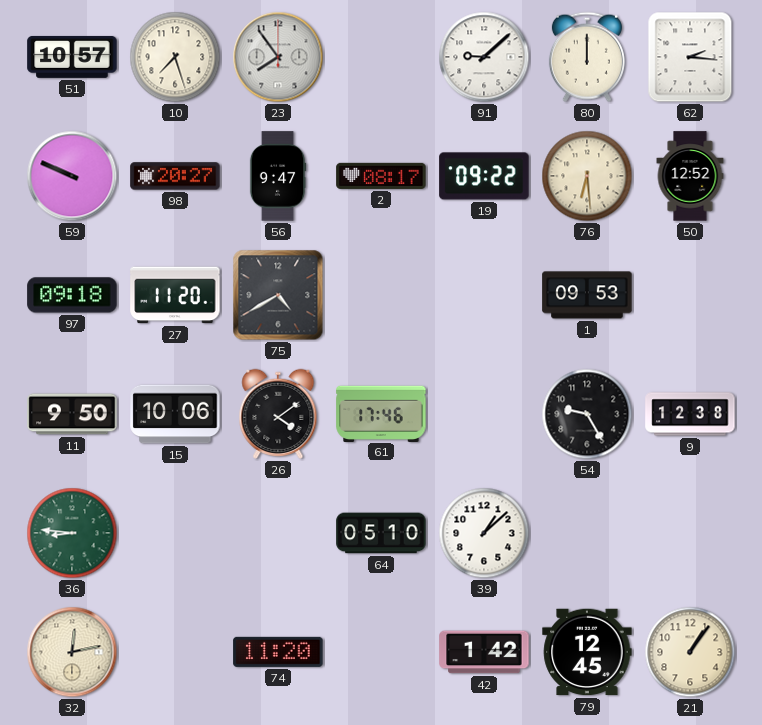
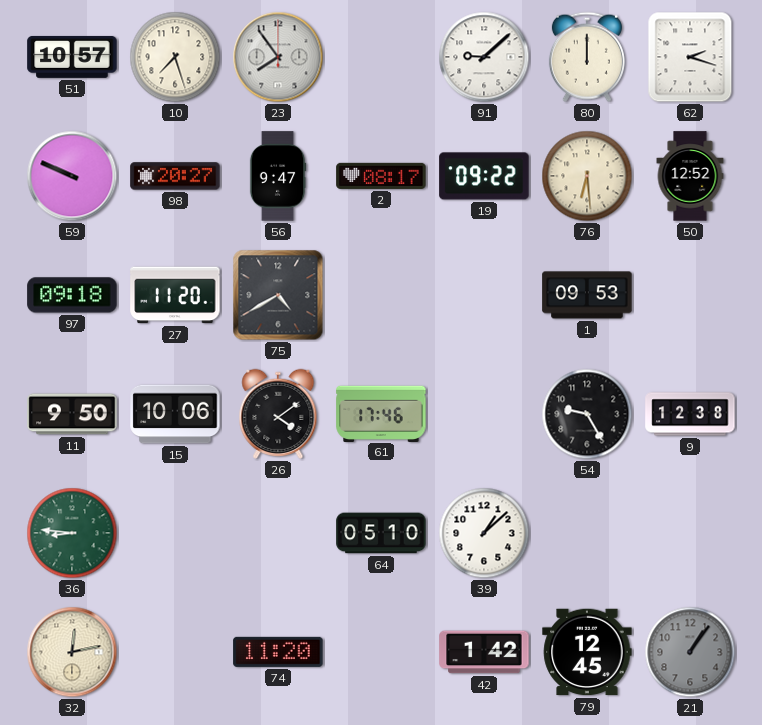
62: 2:16 -> 2:18 (690, 57)
21 dial: cream -> grey (690, 652)
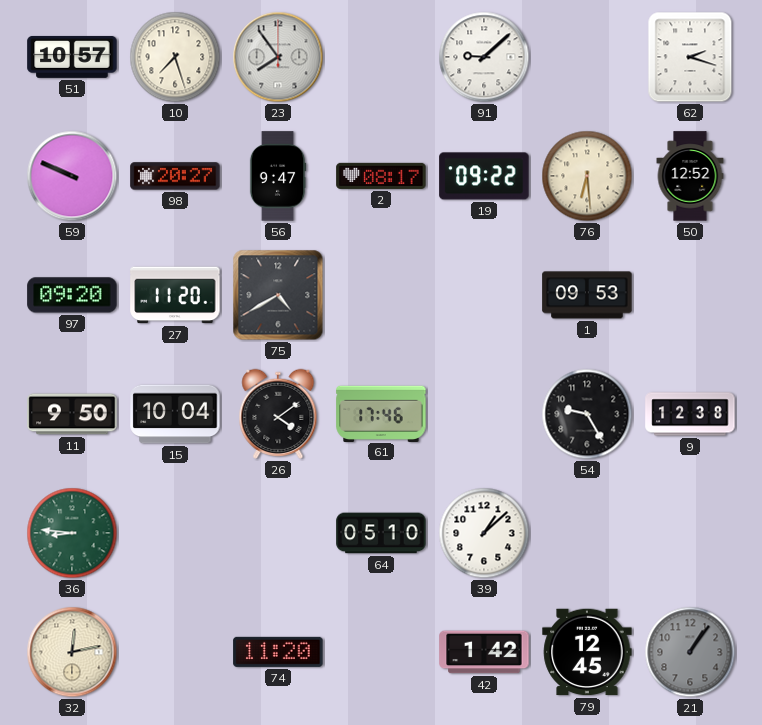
80: 12:00 -> none (587, 57)
97: 09:18 -> 09:20 (72, 295)
15: 10:06 -> 10:04 (175, 414)
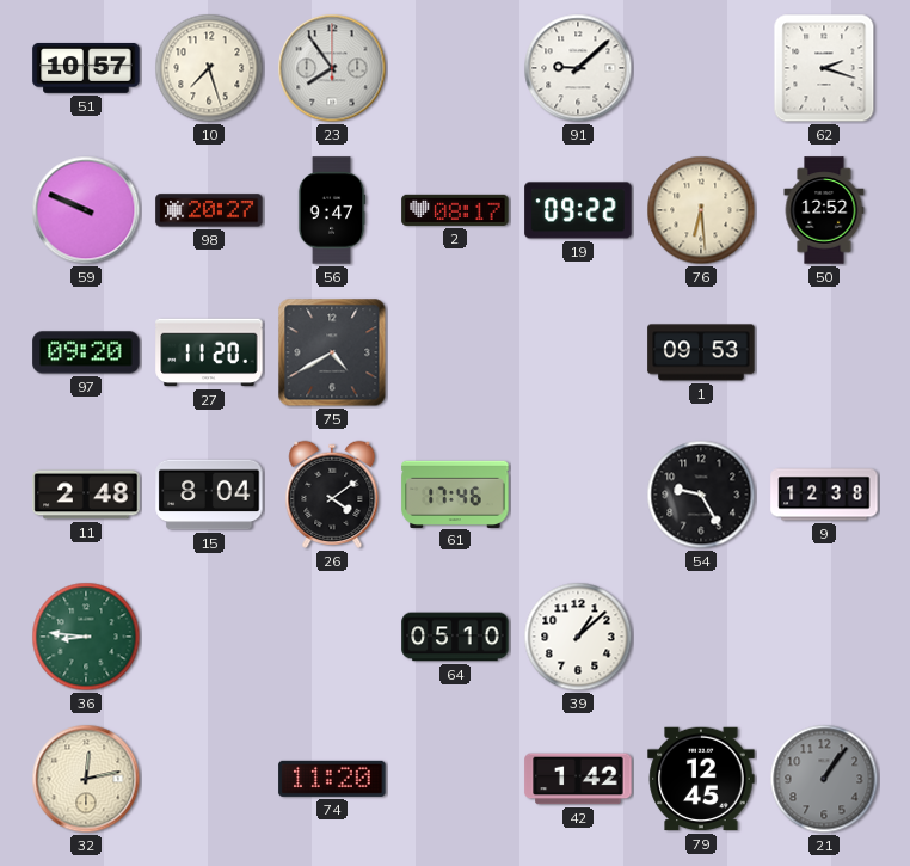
11: 9:50 -> 2:48 (86, 495)
15: 10:04 -> 8:04 (209, 495)
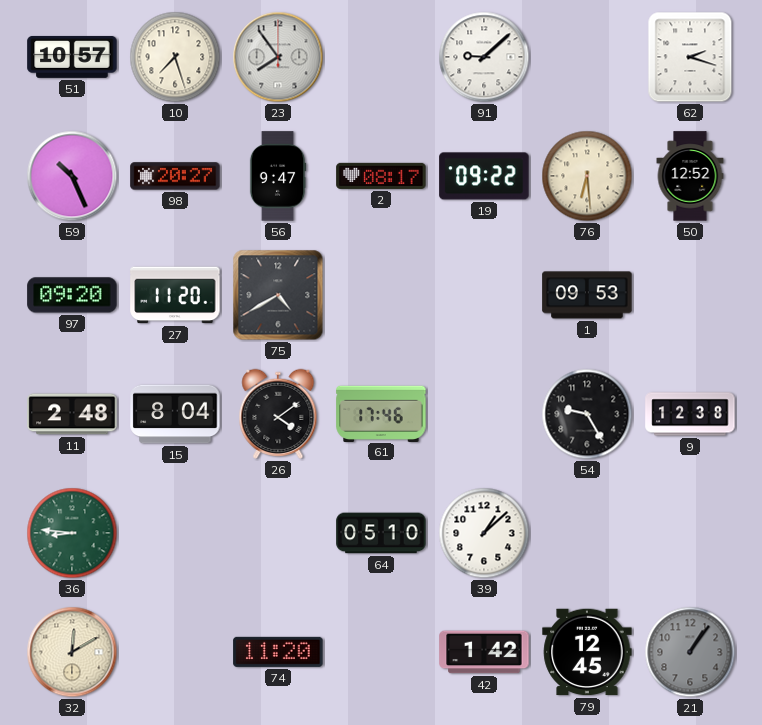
59: 9:49 -> 10:26 (72, 176)
32: 12:13 -> 12:10 (72, 652)
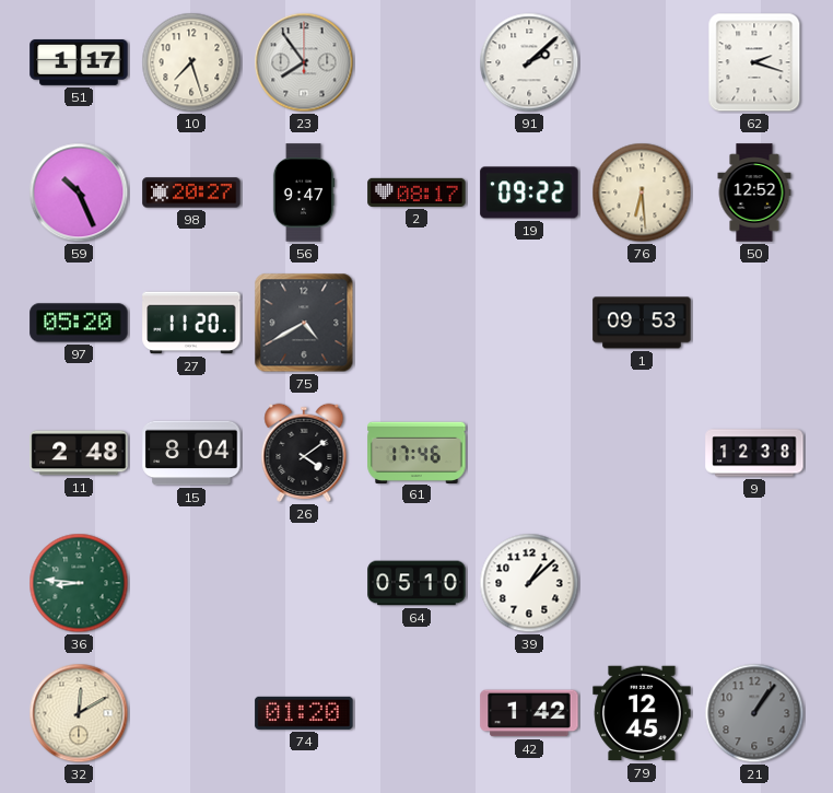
51: 10:57 -> 1:17 (79, 62)
91: 9:08 -> 2:08 (529, 62)
97: 09:20 -> 05:20 (79, 323)
54: 9:25 -> none (587, 414)
74: 11:20 -> 01:20 (304, 713)
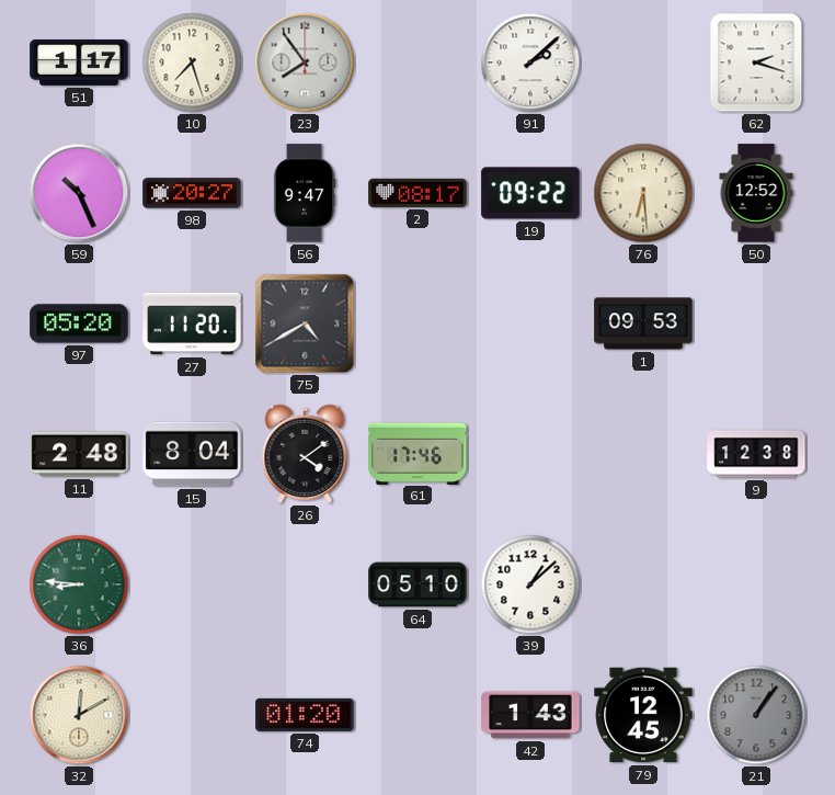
42: 1:42 -> 1:43 (530, 715)
